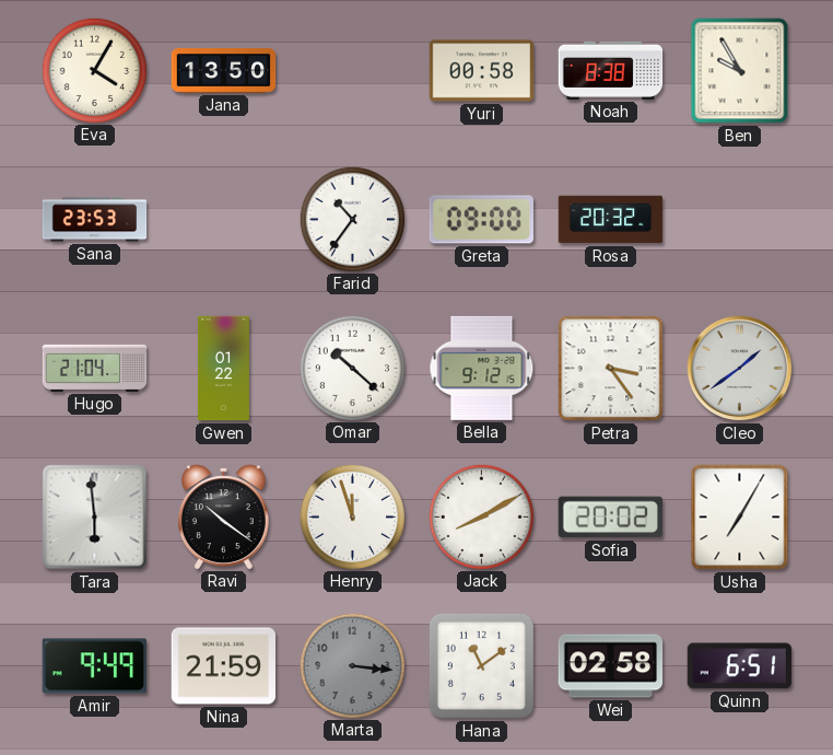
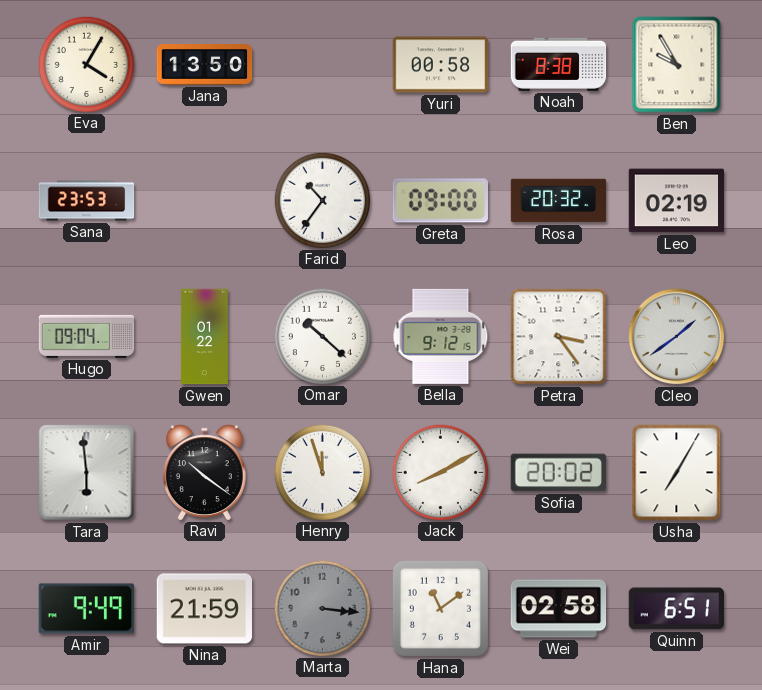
Leo: none -> 02:19 (677, 201)
Hugo: 21:04 -> 09:04 (87, 336)
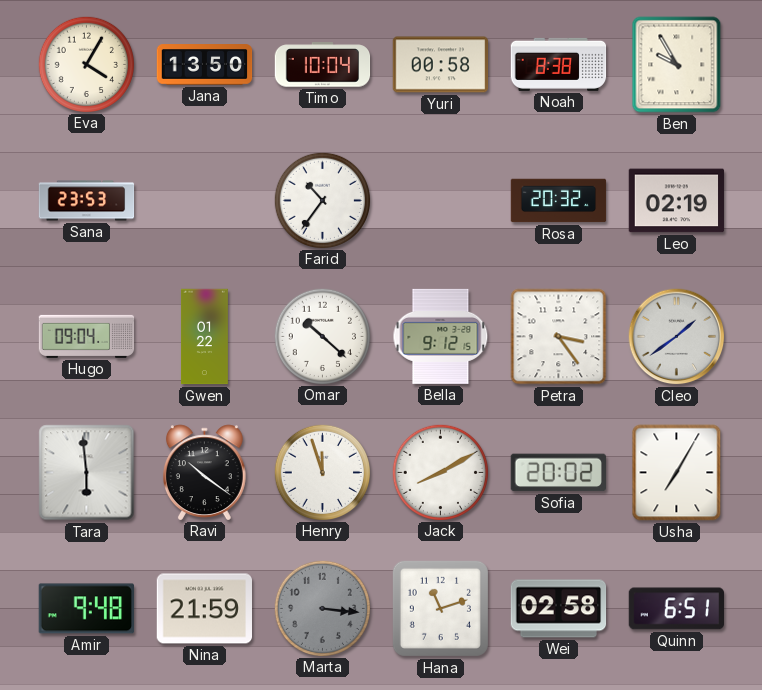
Timo: none -> 10:04 (323, 65)
Greta: 09:00 -> none (440, 201)
Amir: 9:49 -> 9:48 (86, 609)
Hana: 11:09 -> 11:12 (440, 608)
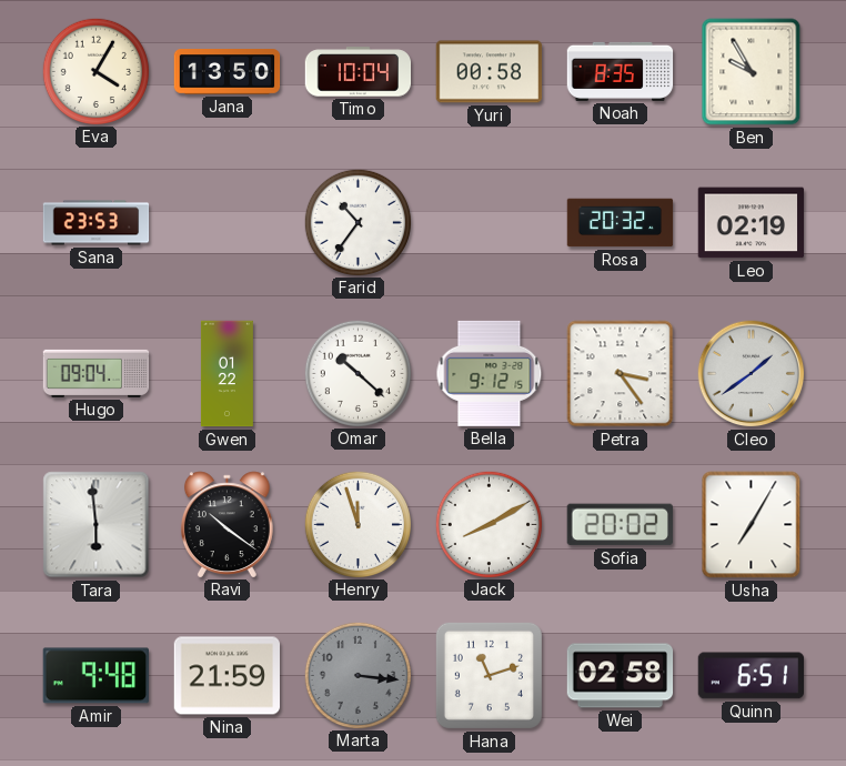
Noah: 8:38 -> 8:35 (621, 71)
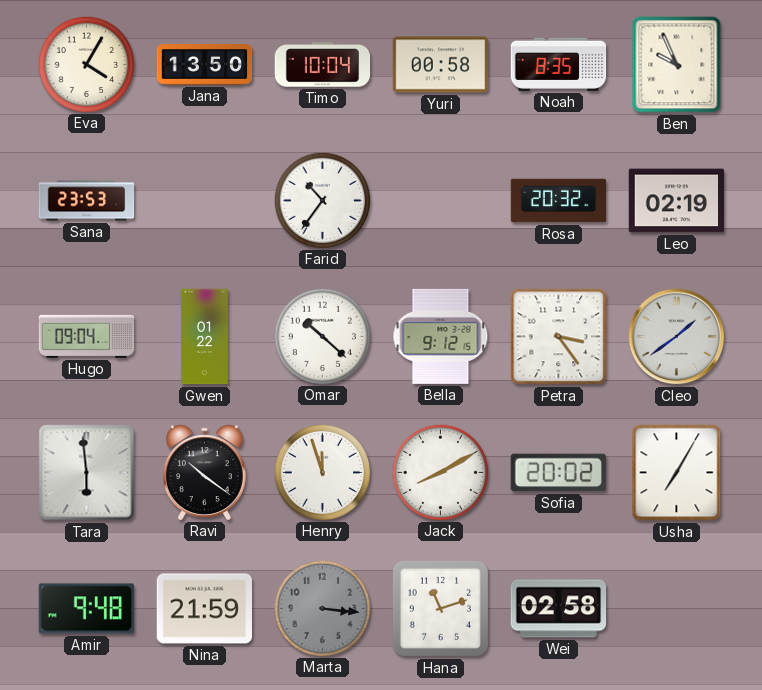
Ben: 9:55 -> 9:56 (677, 65)
Quinn: 6:51 -> none (752, 676)
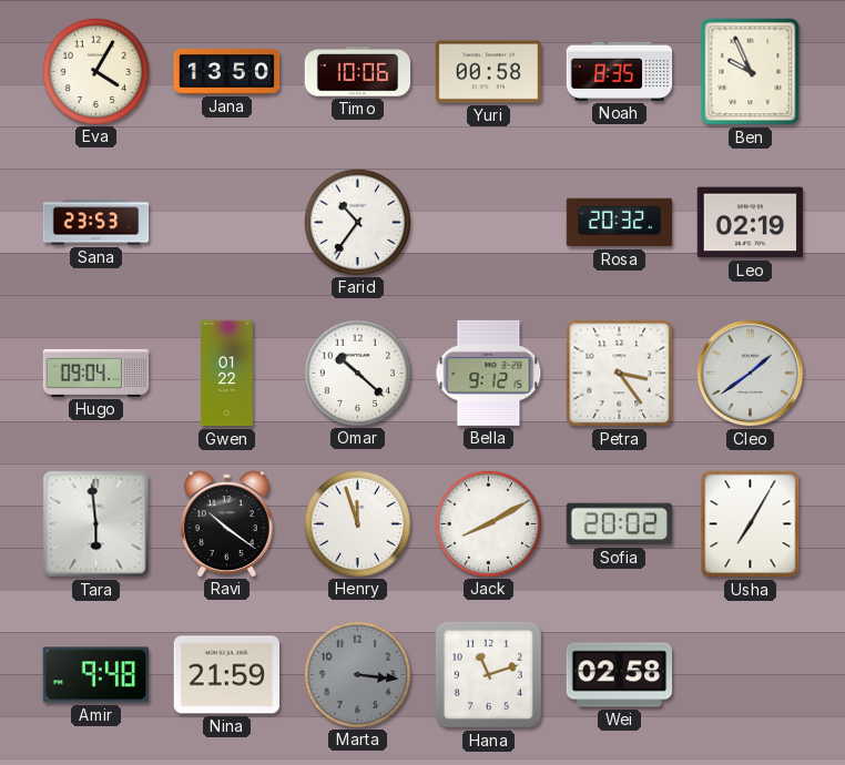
Timo: 10:04 -> 10:06 (358, 72)
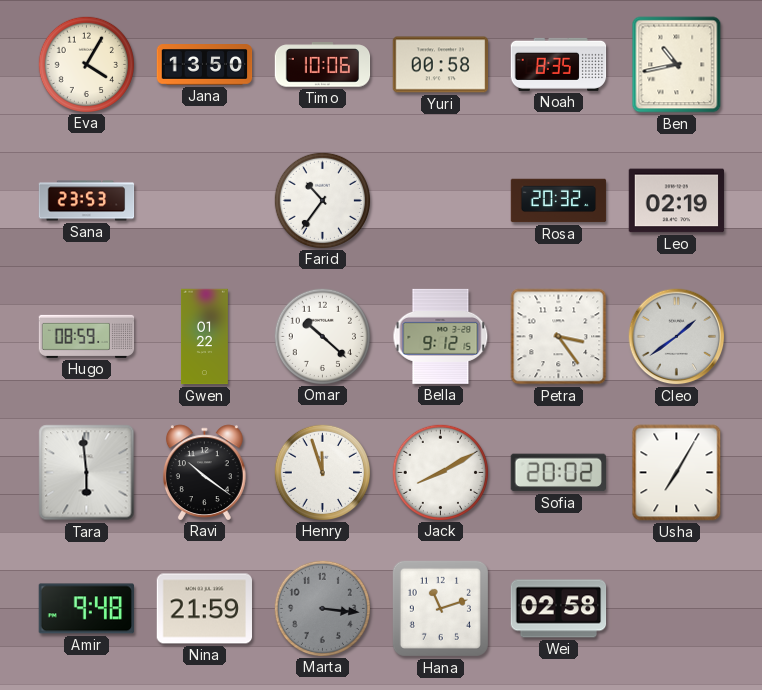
Ben: 9:56 -> 10:43 (677, 65)
Hugo: 09:04 -> 08:59 (87, 336)
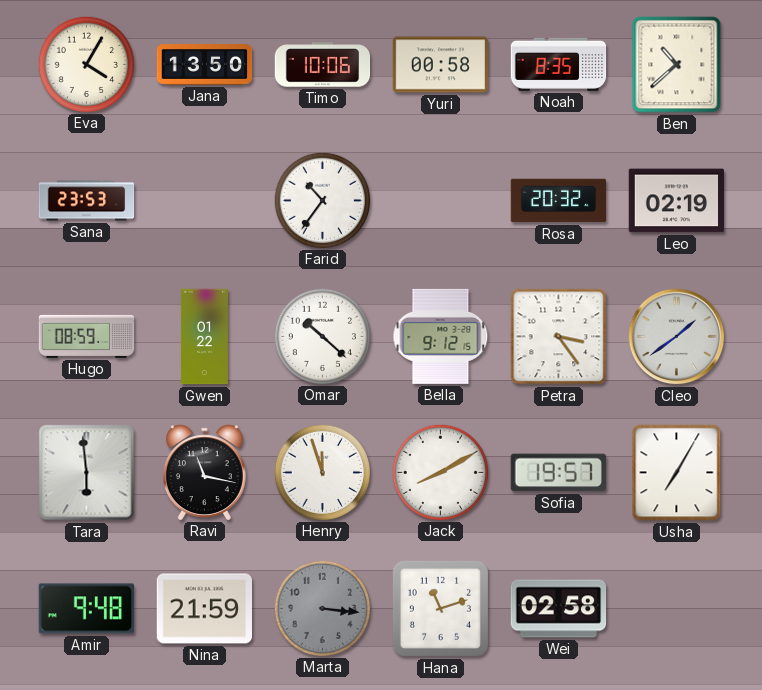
Ben: 10:43 -> 10:38 (677, 65)
Ravi: 10:21 -> 11:17 (204, 472)
Sofia: 20:02 -> 19:57 (558, 473)
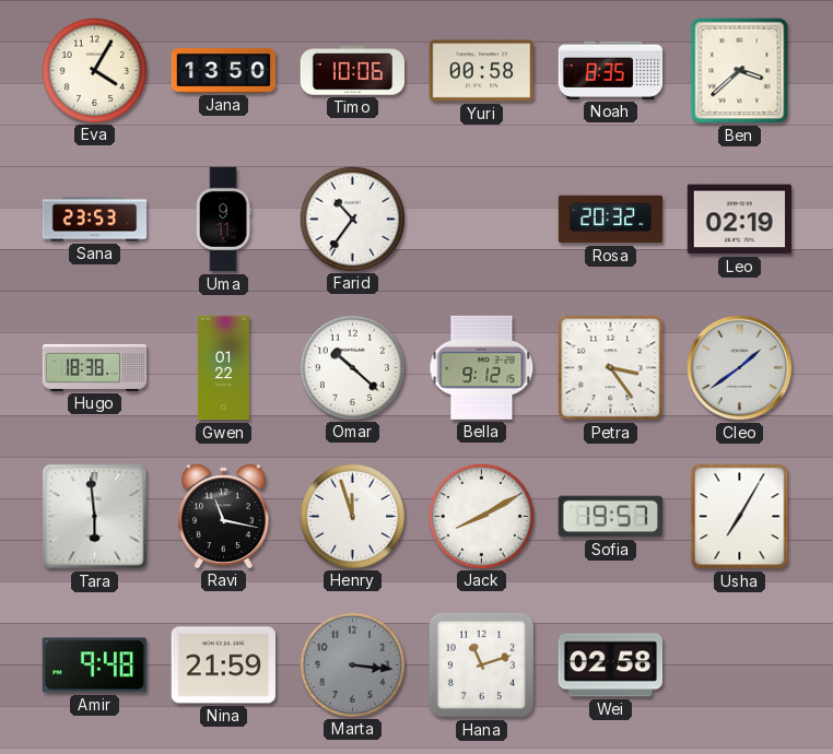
Ben: 10:38 -> 3:38 (740, 71)
Uma: none -> 9:11 (223, 220)
Hugo: 08:59 -> 18:38 (95, 367)
